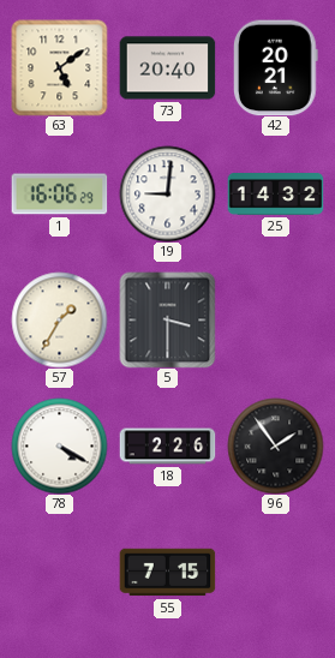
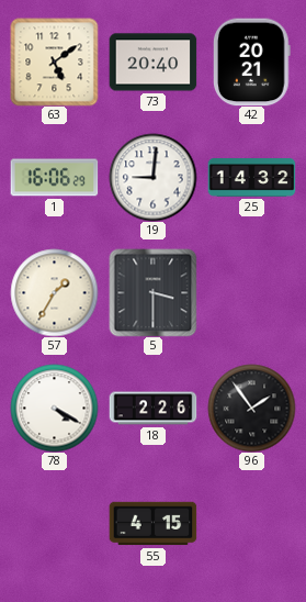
55: 7:15 -> 4:15 (152, 524)
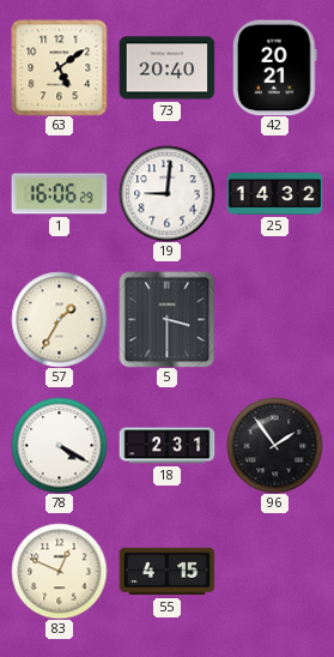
18: 2:26 -> 2:31 (166, 446)
83: none -> 12:49 (59, 571)
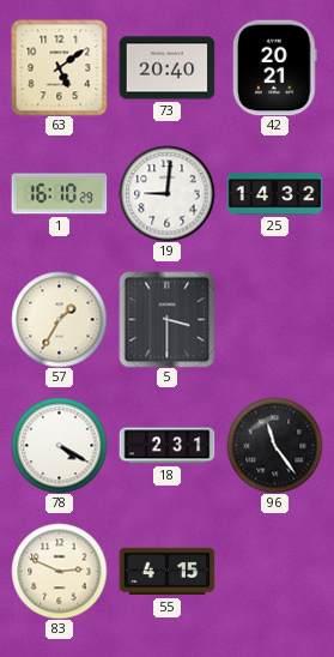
1: 16:06 -> 16:10 (59, 194)
96: 1:54 -> 11:24 (274, 445)
83: 12:49 -> 2:49 (59, 571)
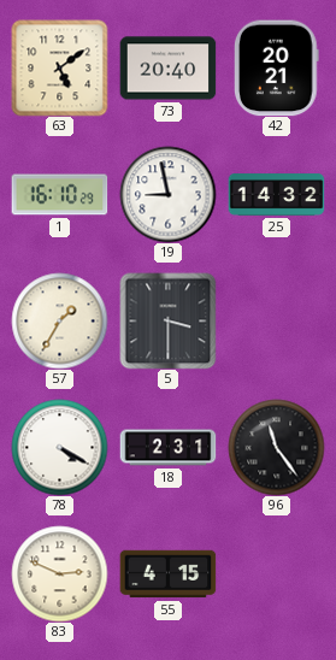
19: 9:01 -> 8:58 (167, 194)
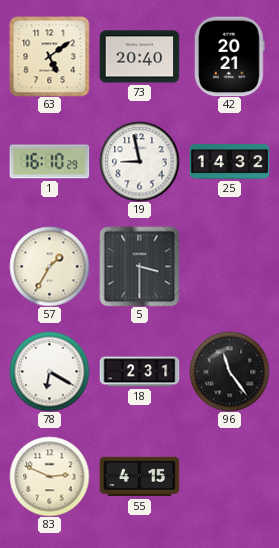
78: 4:20 -> 6:20 (49, 371)
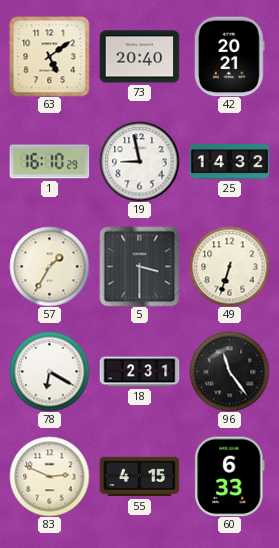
49: none -> 6:33 (229, 266)
60: none -> 6:33 (230, 476)
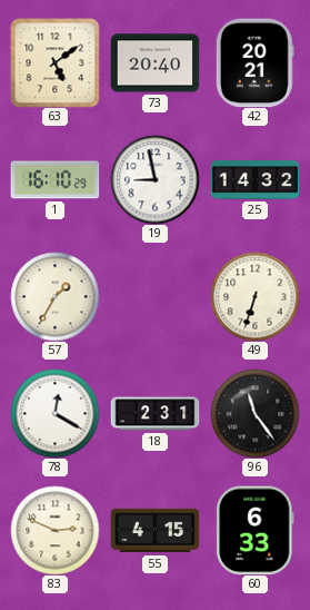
5: 3:30 -> none (139, 266)
78: 6:20 -> 12:20 (54, 413)
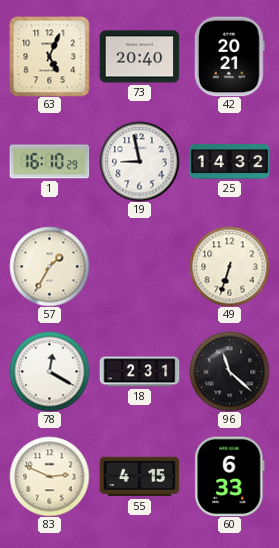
63: 5:09 -> 5:04 (49, 56)
96: 11:24 -> 11:22 (229, 371)
